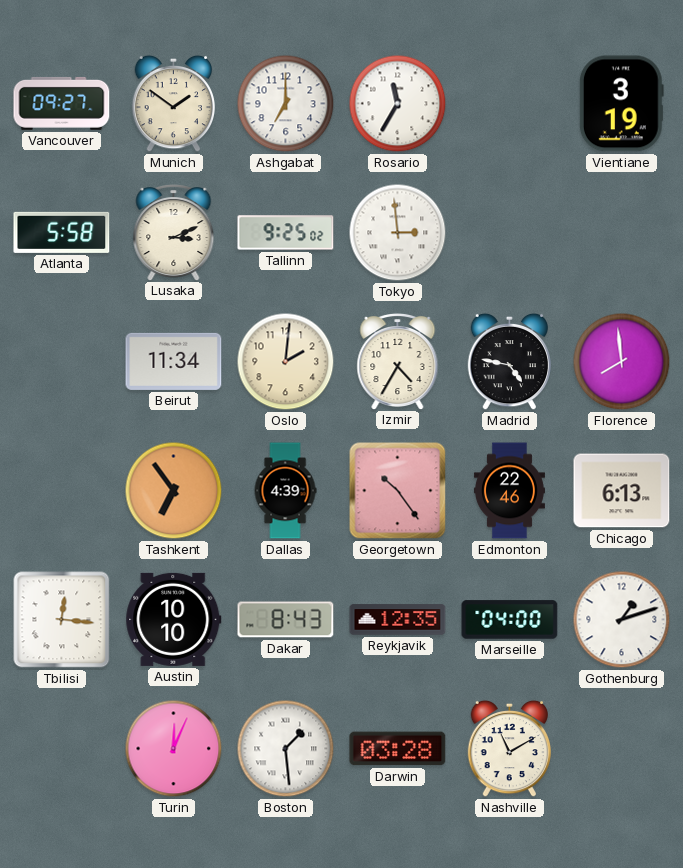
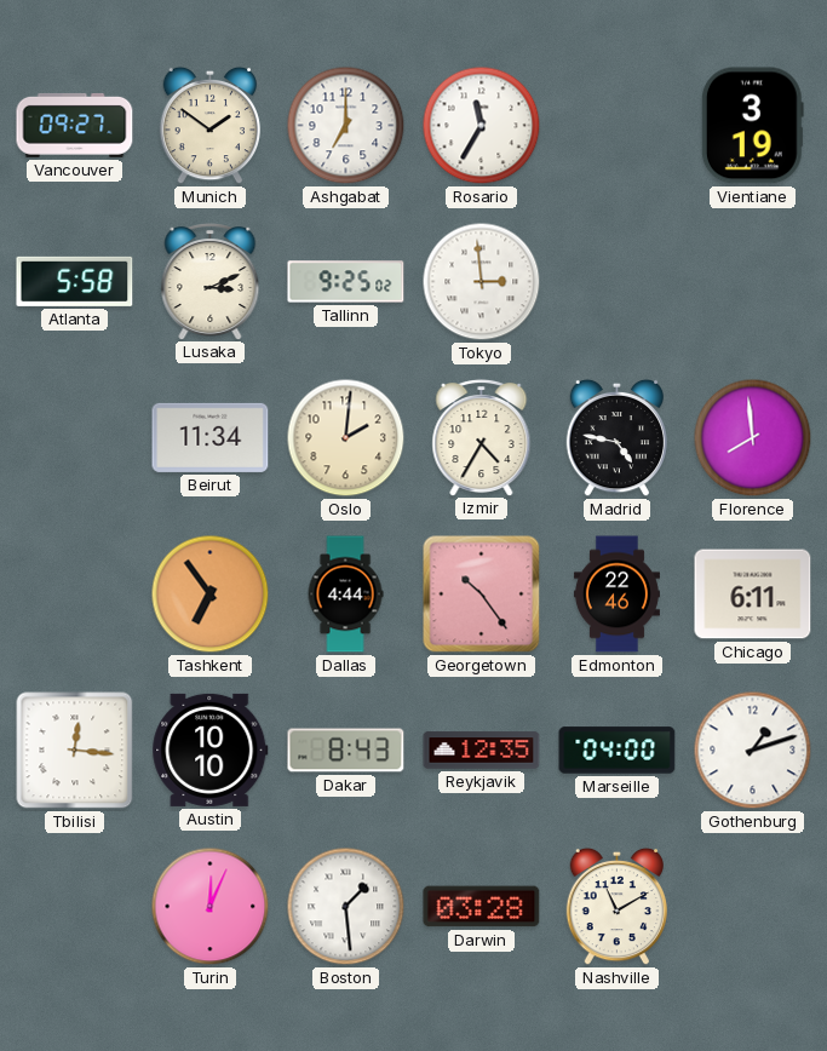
Dallas: 4:39 -> 4:44 (345, 595)
Chicago: 6:13 -> 6:11 (753, 595)
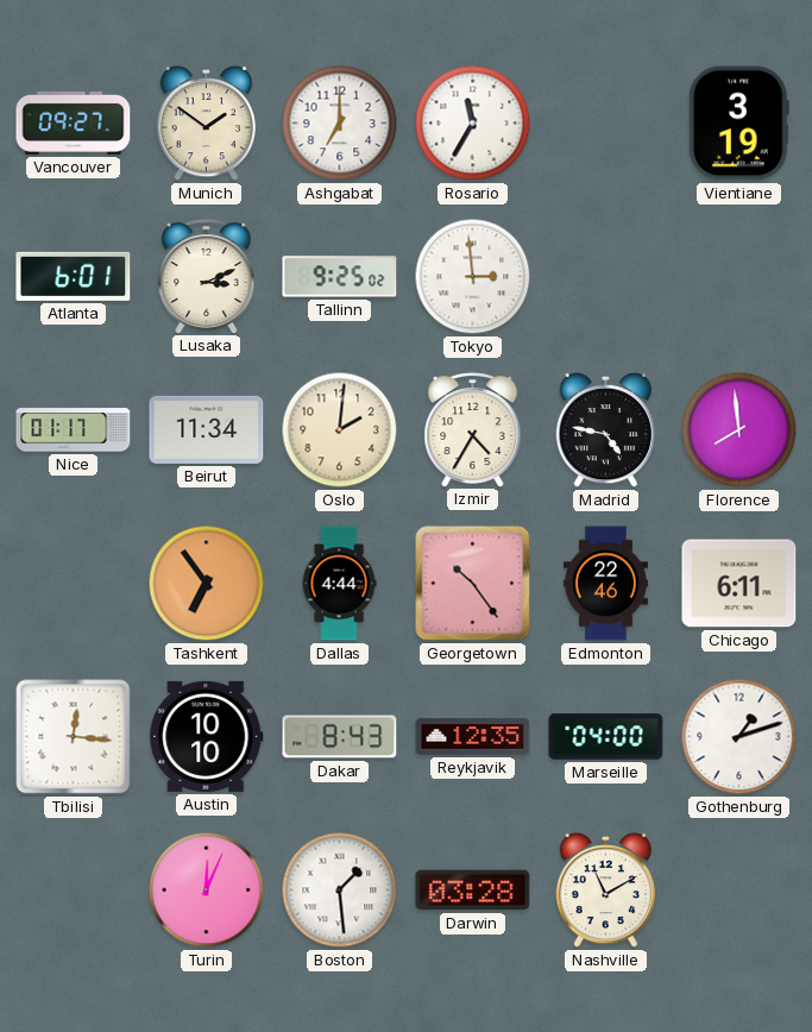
Atlanta: 5:58 -> 6:01 (74, 276)
Nice: none -> 01:17 (74, 430)
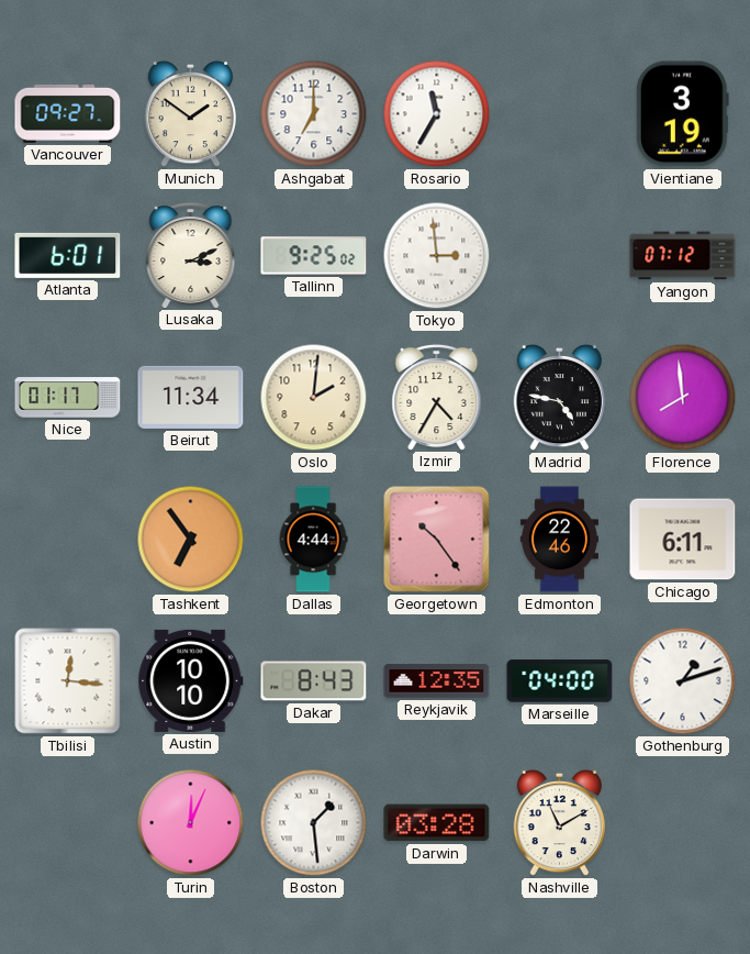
Yangon: none -> 07:12 (683, 256)
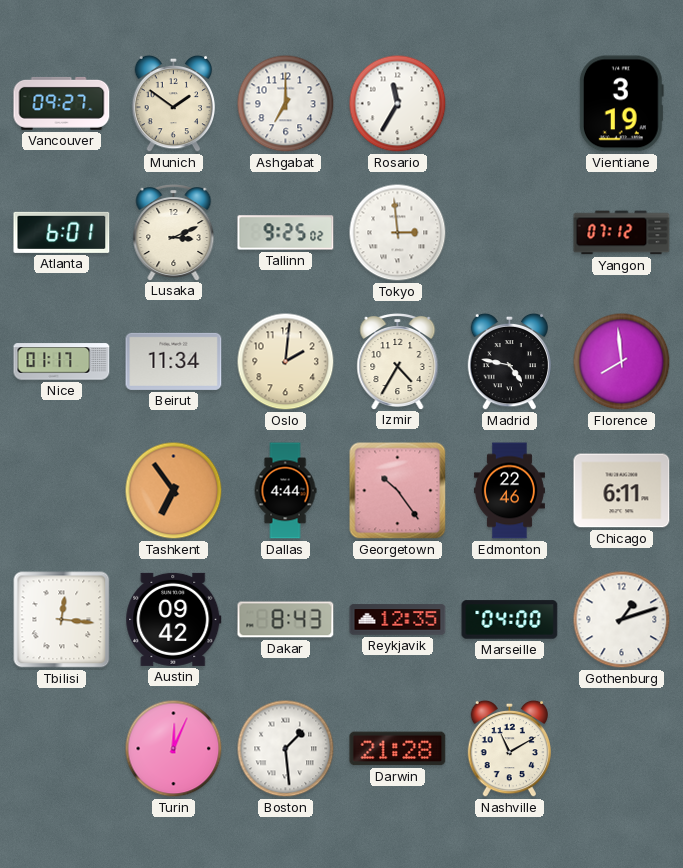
Austin: 10:10 -> 09:42 (174, 619)
Darwin: 03:28 -> 21:28 (398, 749)
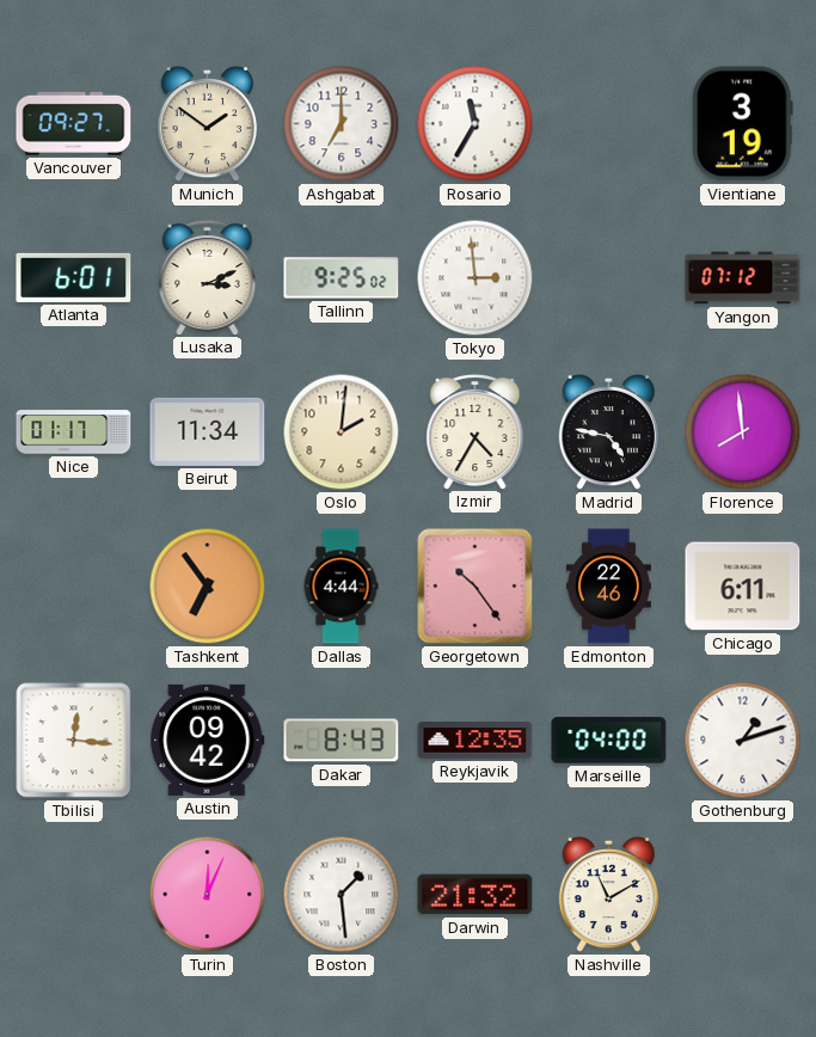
Darwin: 21:28 -> 21:32 (476, 895)
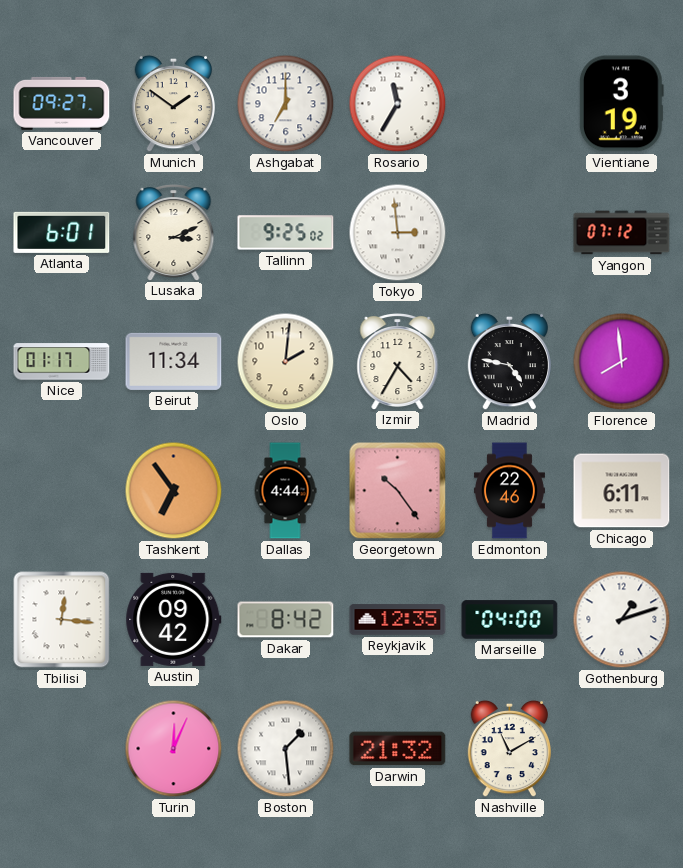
Dakar: 8:43 -> 8:42 (286, 620)
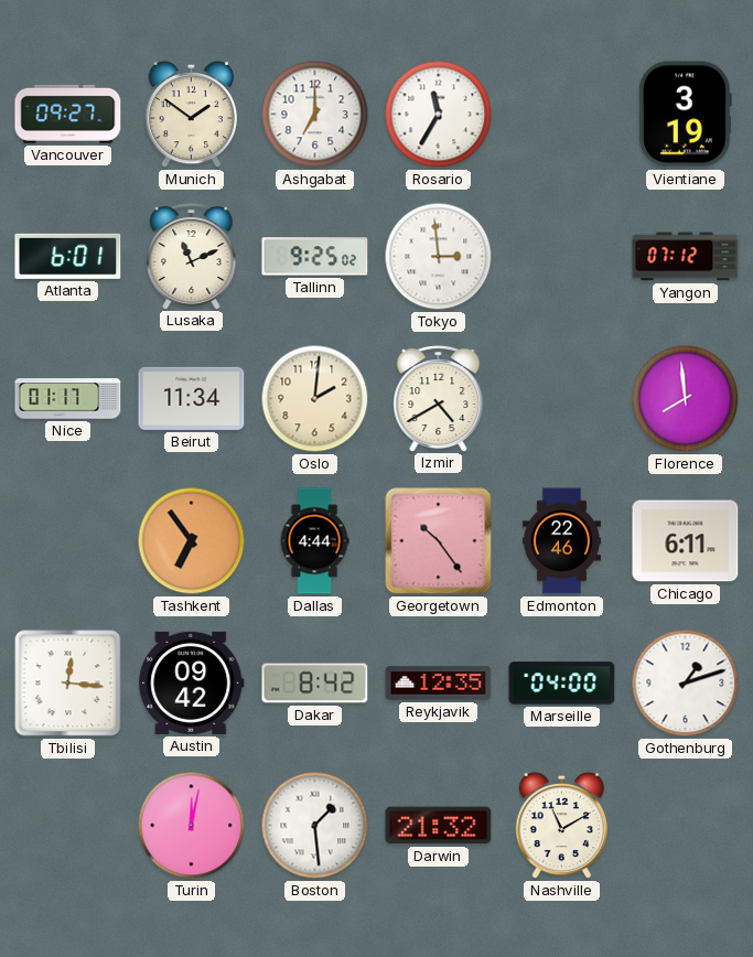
Lusaka: 3:11 -> 11:11 (192, 257)
Izmir: 4:35 -> 4:40 (439, 399)
Madrid: 4:47 -> none (510, 362)
Turin: 12:04 -> 12:02 (192, 826)
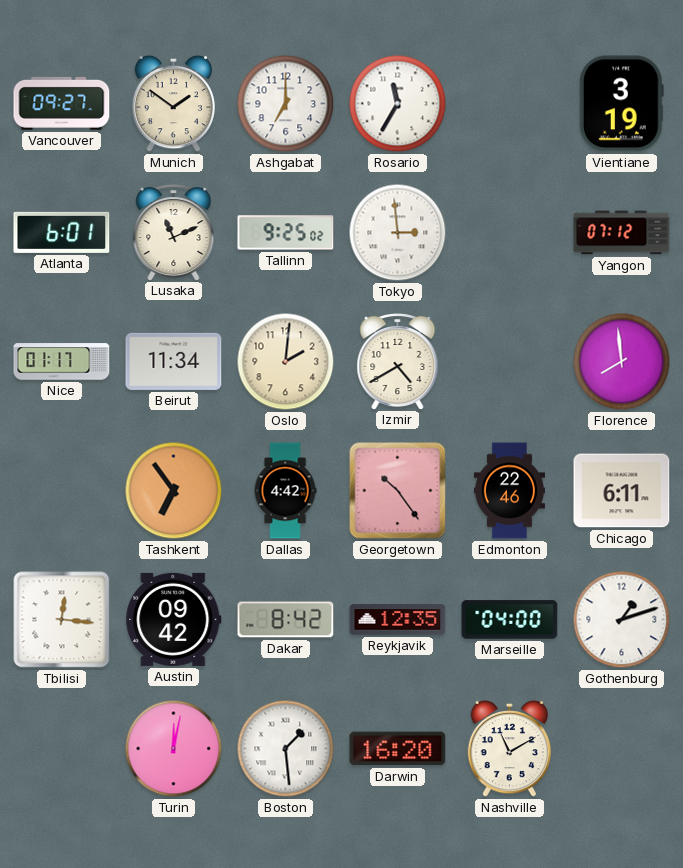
Dallas: 4:44 -> 4:42 (285, 491)
Darwin: 21:32 -> 16:20 (398, 749)
